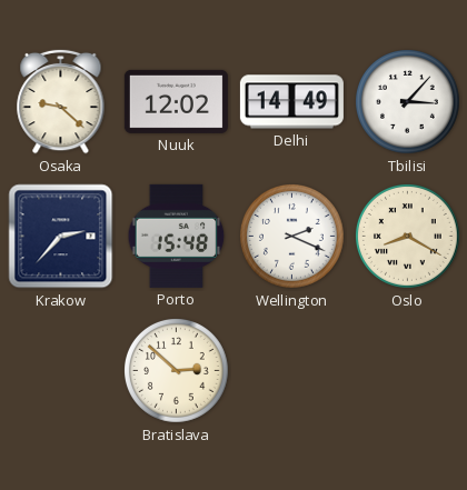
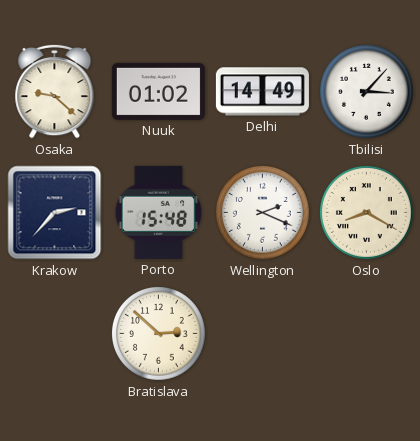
Nuuk: 12:02 -> 01:02 (158, 91)
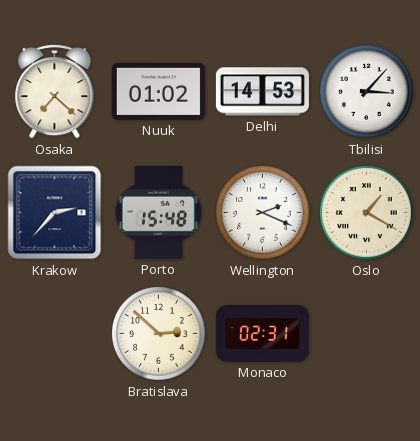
Osaka: 9:22 -> 7:22 (55, 91)
Delhi: 14:49 -> 14:53 (262, 92)
Oslo: 8:20 -> 1:20 (367, 213)
Monaco: none -> 02:31 (262, 334)
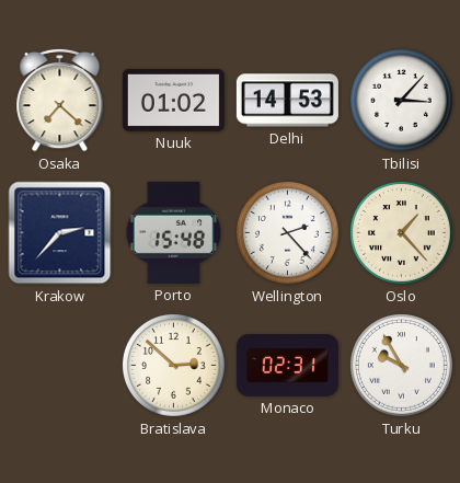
Wellington: 2:19 -> 2:23 (288, 233)
Oslo: 1:20 -> 1:23 (402, 233)
Turku: none -> 9:55 (402, 366)
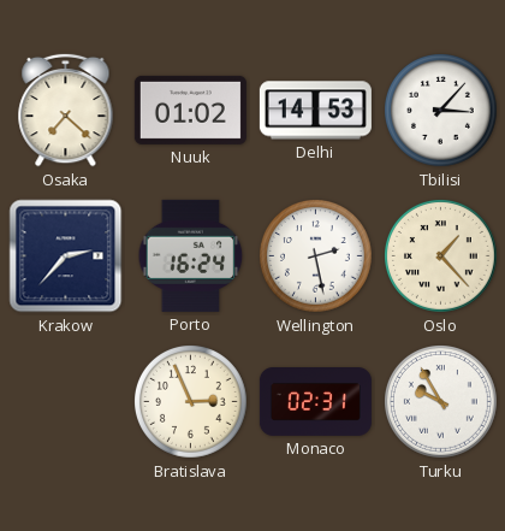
Porto: 15:48 -> 16:24 (191, 255)
Wellington: 2:23 -> 2:28 (316, 256)
Bratislava: 2:52 -> 2:56 (191, 402)
